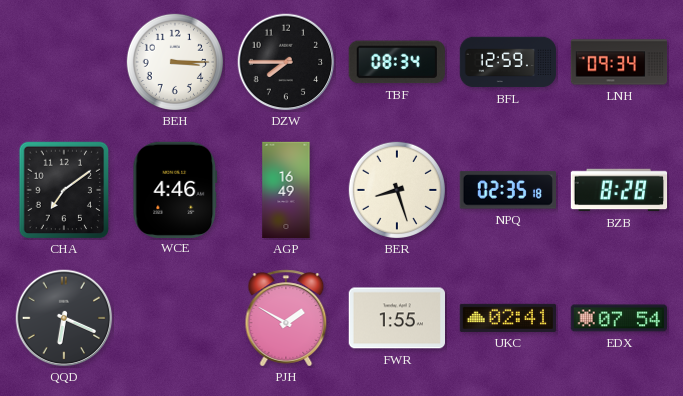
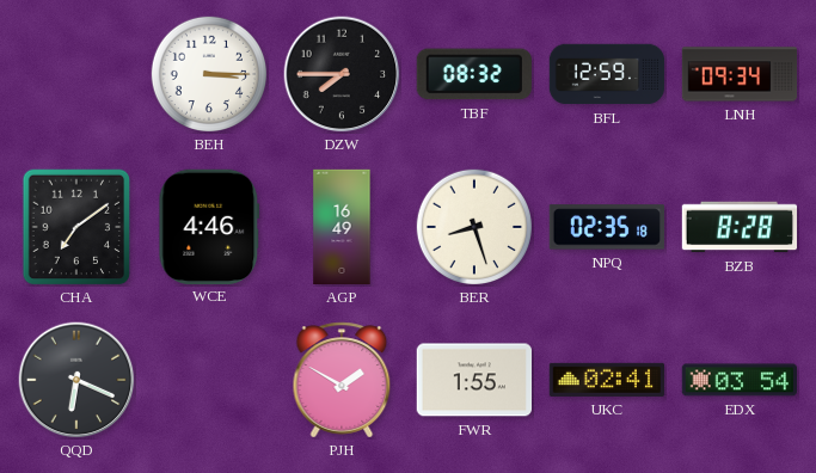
TBF: 08:34 -> 08:32 (474, 74)
EDX: 07:54 -> 03:54 (738, 380)
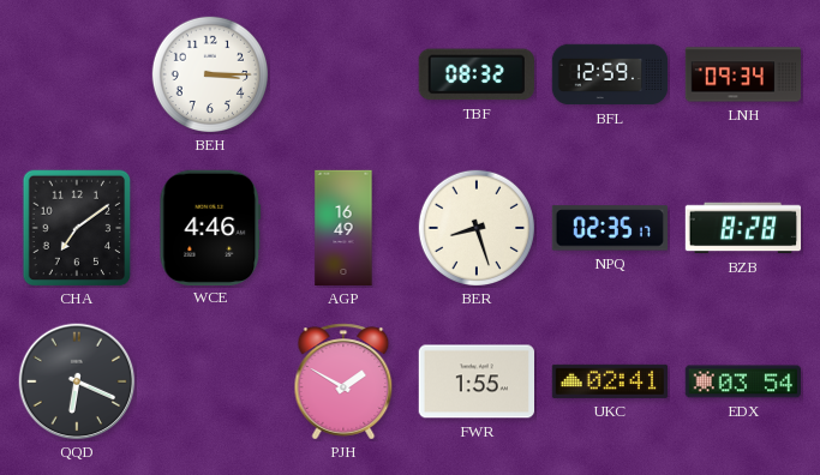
DZW: 7:45 -> none (342, 74)
NPQ: 02:35:18 -> 02:35:17 (609, 228)
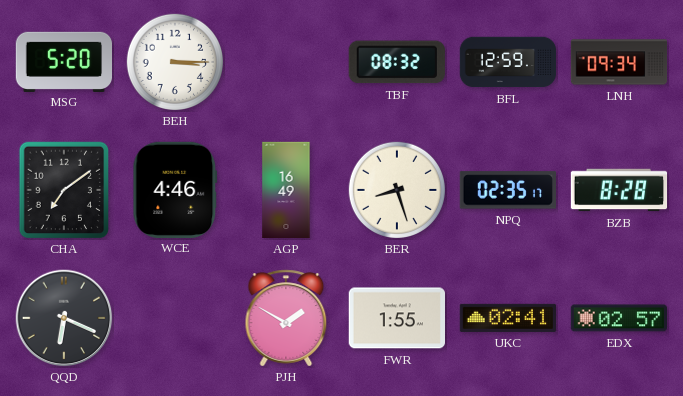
MSG: none -> 5:20 (63, 61)
EDX: 03:54 -> 02:57 (618, 318)
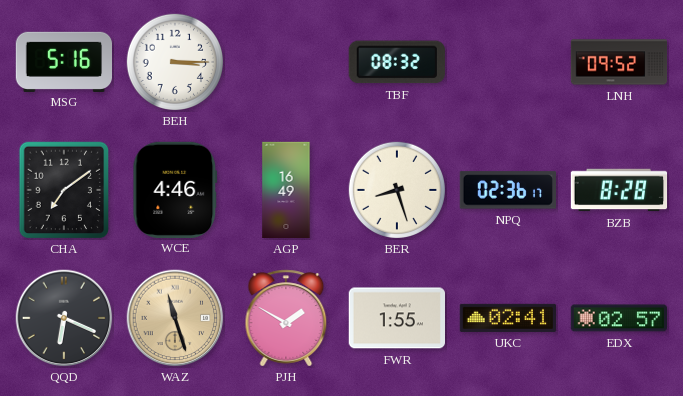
MSG: 5:20 -> 5:16 (63, 61)
BFL: 12:59 -> none (508, 62)
LNH: 09:34 -> 09:52 (619, 62)
NPQ: 02:35 -> 02:36 (507, 190)
WAZ: none -> 11:27 (175, 318)
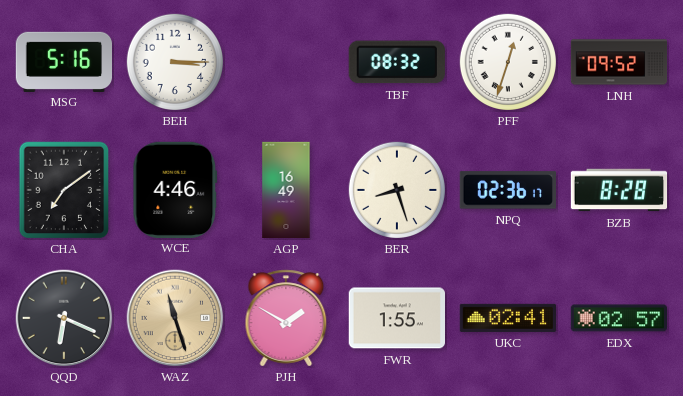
PFF: none -> 12:33 (507, 61)
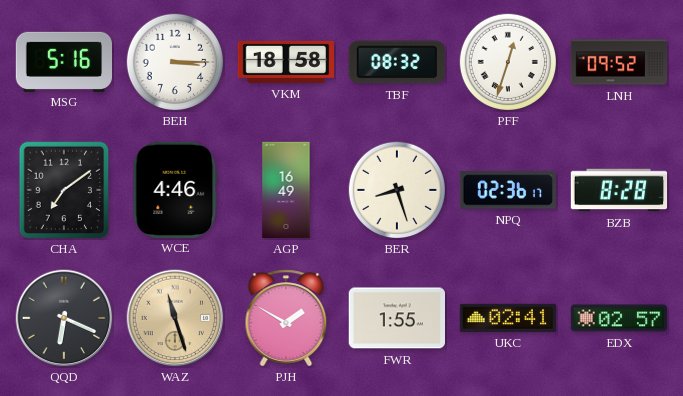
VKM: none -> 18:58 (286, 62)
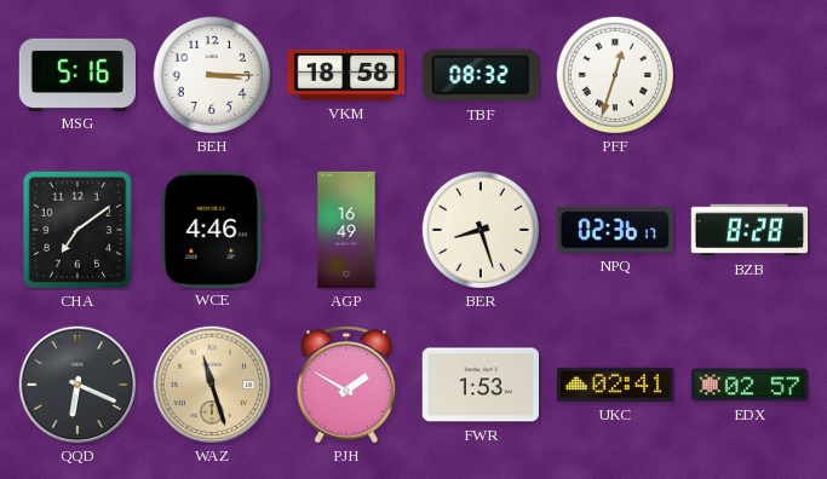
LNH: 09:52 -> none (619, 62)
FWR: 1:55 -> 1:53 (479, 385)
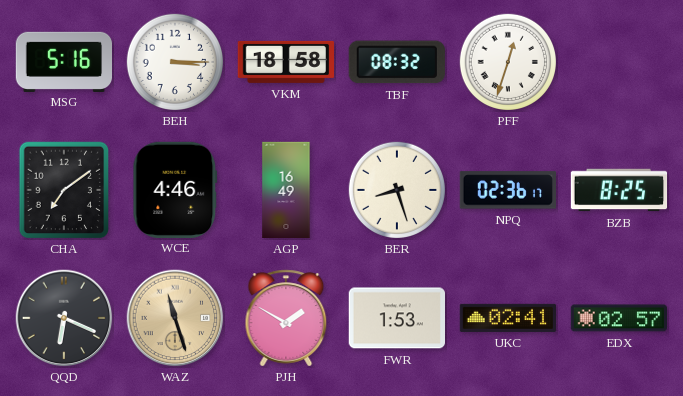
BZB: 8:28 -> 8:25 (619, 190)
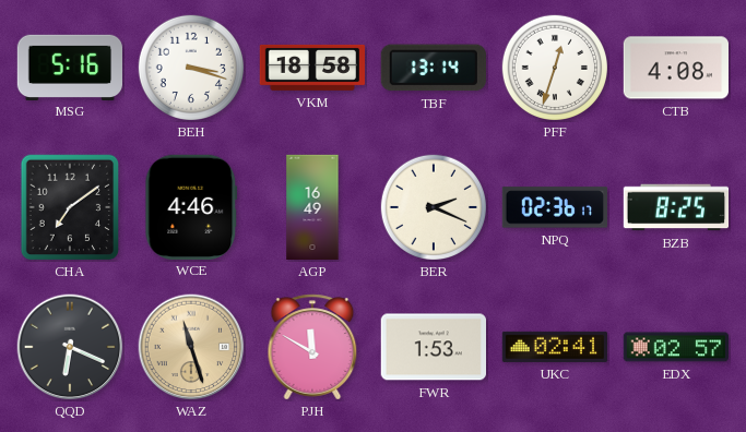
BEH: 3:15 -> 3:18 (190, 67)
TBF: 08:32 -> 13:14 (434, 68)
CTB: none -> 4:08 (675, 68)
BER: 8:27 -> 2:19 (433, 206)
PJH: 1:50 -> 11:50 (312, 347)
